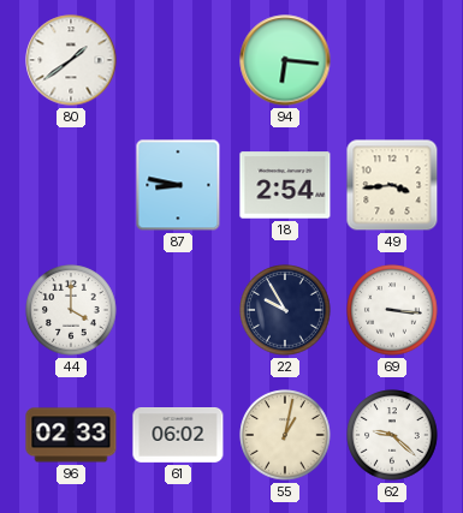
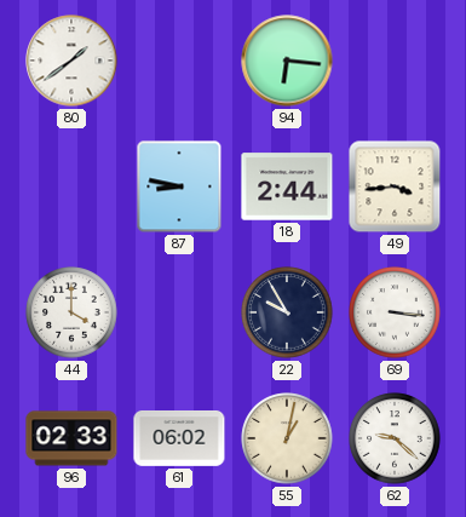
18: 2:54 -> 2:44 (287, 186)
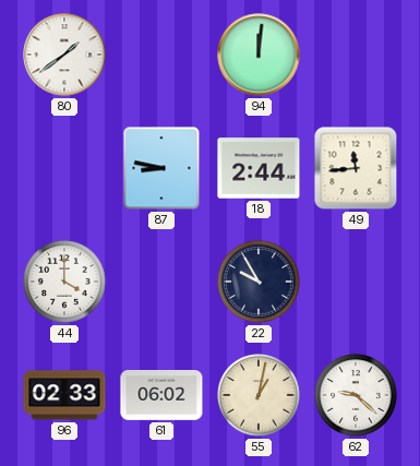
94: 6:16 -> 12:01 (259, 55)
49: 3:44 -> 11:44 (356, 168)
69: 3:16 -> none (395, 312)
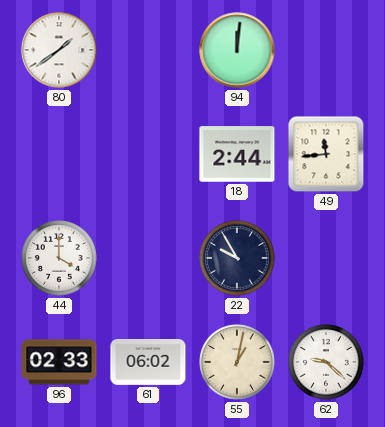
87: 8:47 -> none (161, 168)
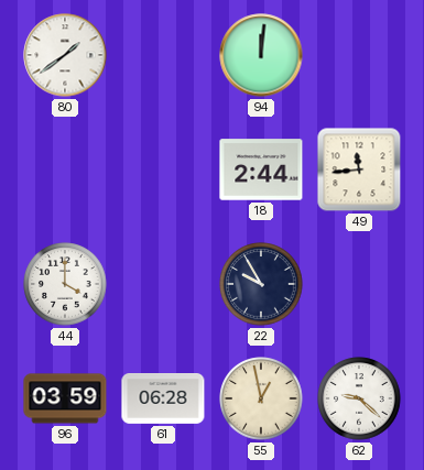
96: 02:33 -> 03:59 (65, 398)
61: 06:02 -> 06:28 (163, 400)
55: 1:02 -> 12:58 (261, 398)
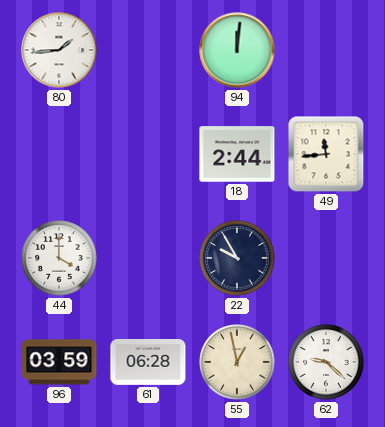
80: 1:39 -> 1:44 (59, 50)
